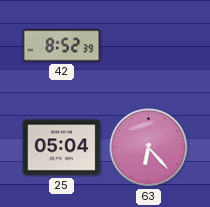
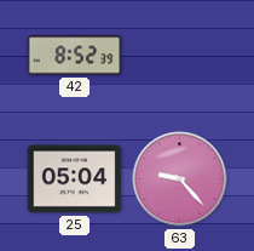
63: 6:23 -> 9:23 (180, 179)
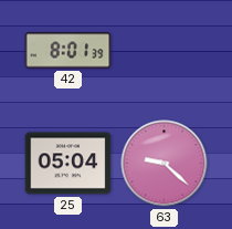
42: 8:52 -> 8:01 (68, 51)
63: 9:23 -> 9:22 (165, 164)
